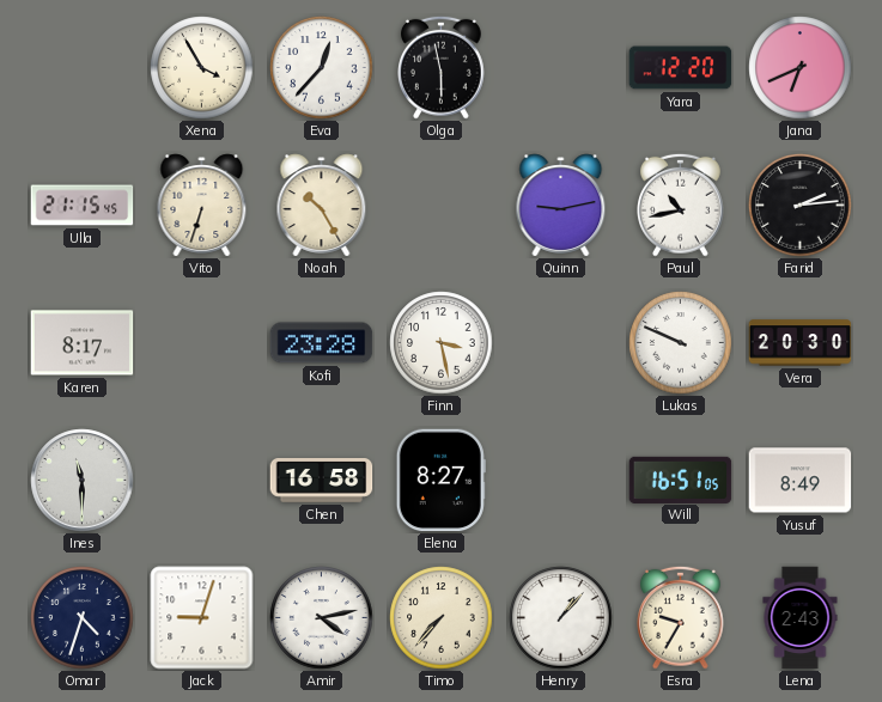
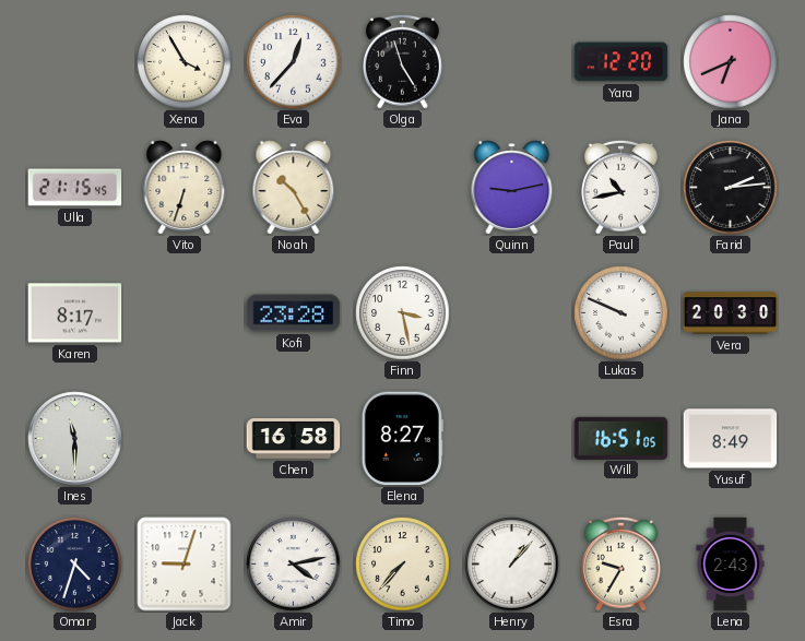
Olga: 5:58 -> 4:57 (403, 61)
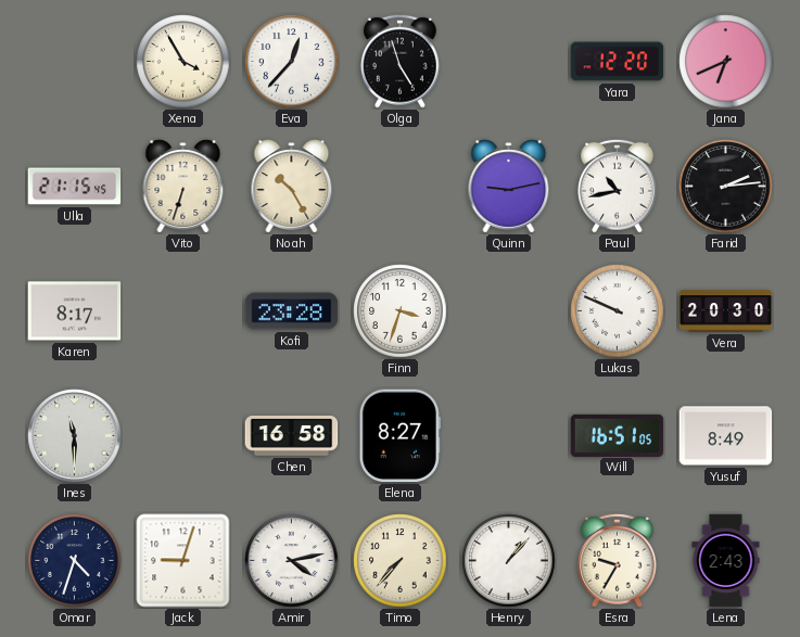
Finn: 3:28 -> 3:33 (401, 311)
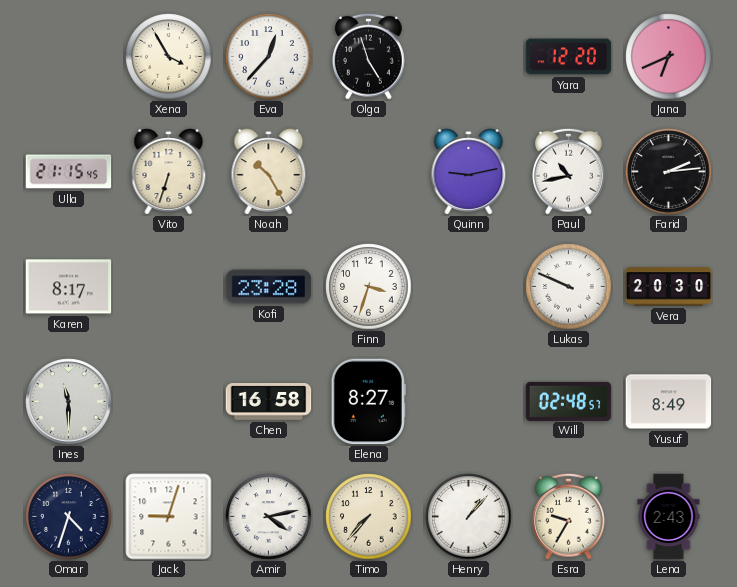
Will: 16:51 -> 02:48 (569, 401)
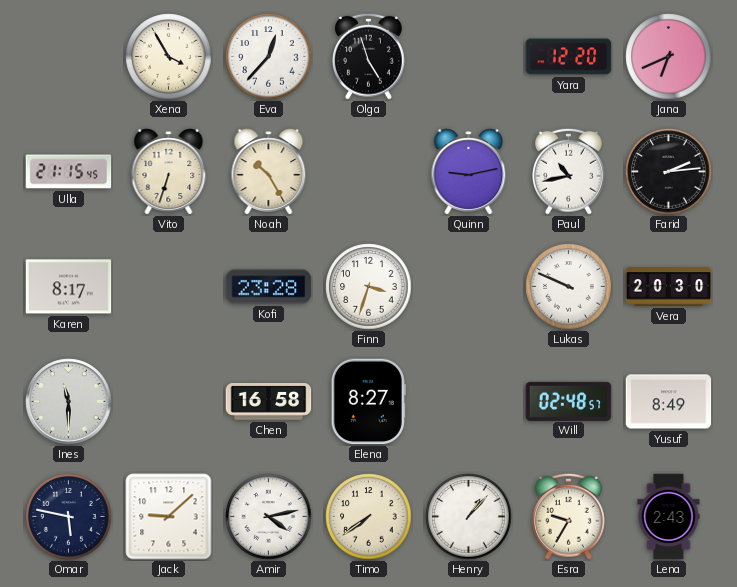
Omar: 4:33 -> 5:47 (69, 517)
Jack: 9:03 -> 9:08 (169, 517)
Timo: 7:37 -> 7:39 (369, 517)
